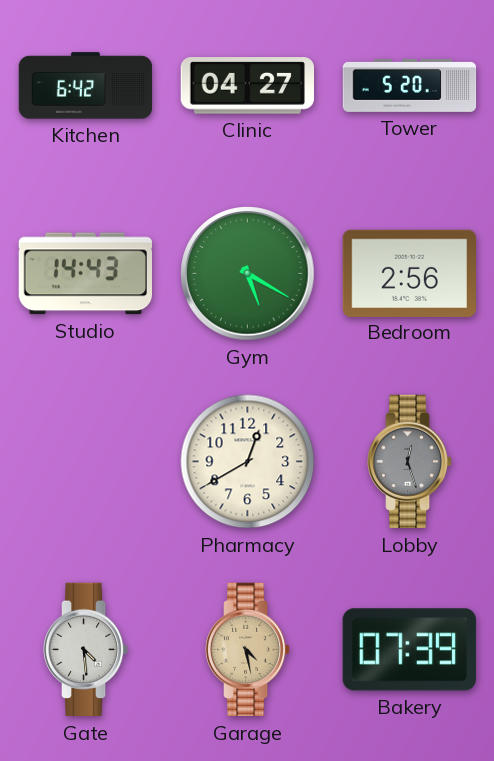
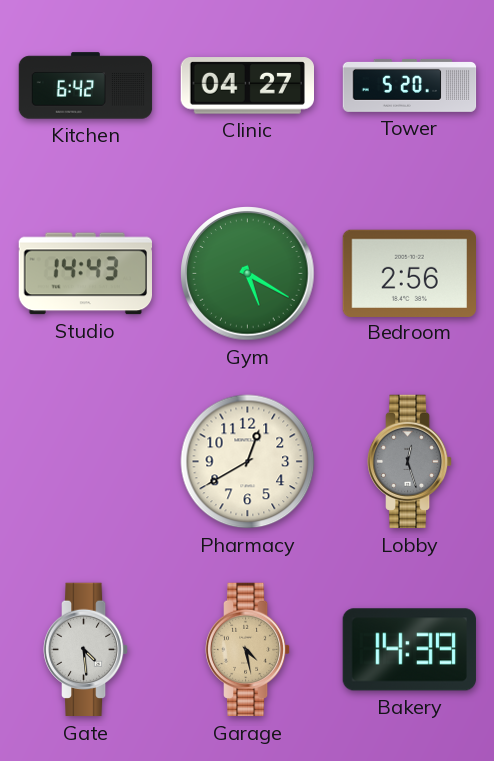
Bakery: 07:39 -> 14:39 (409, 650)
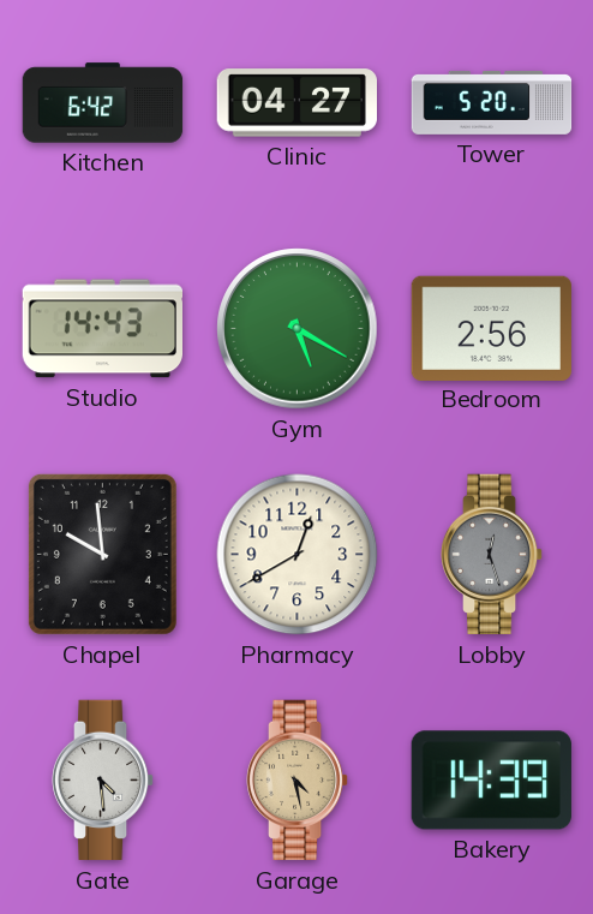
Chapel: none -> 9:59 (102, 554)
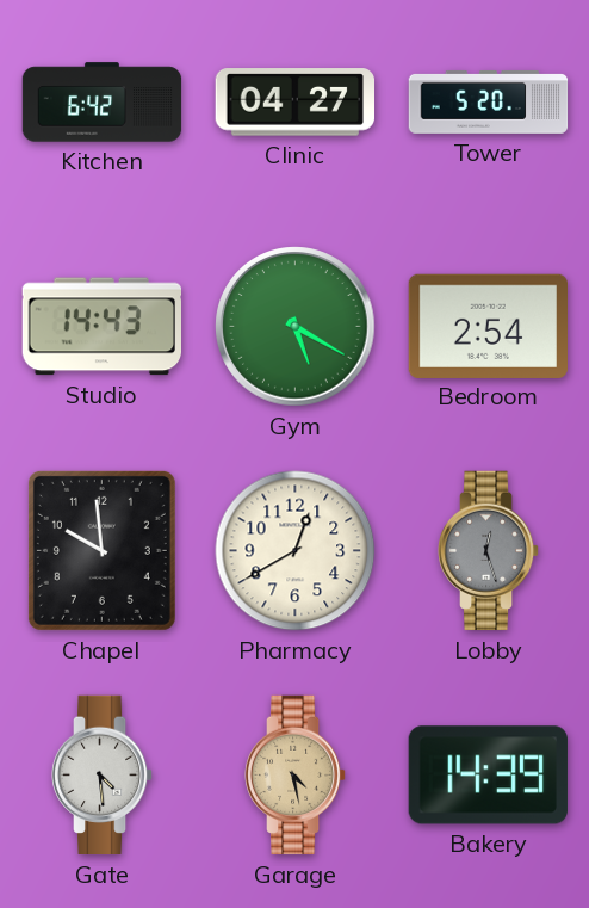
Bedroom: 2:56 -> 2:54 (488, 326)
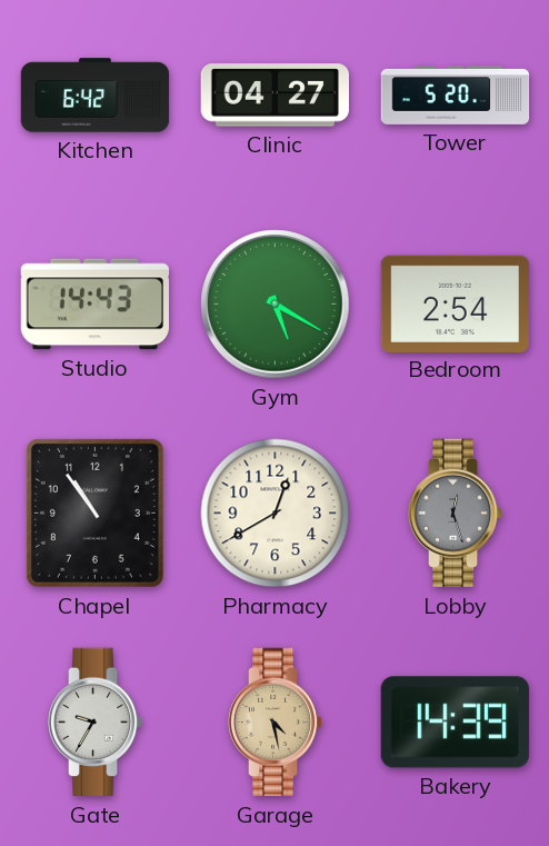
Chapel: 9:59 -> 10:54 (94, 512)
Gate: 4:29 -> 9:35 (96, 723)
